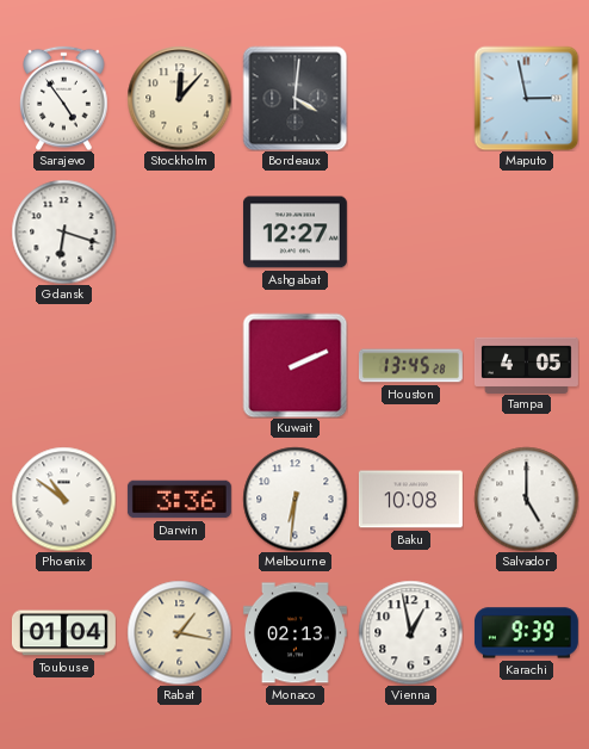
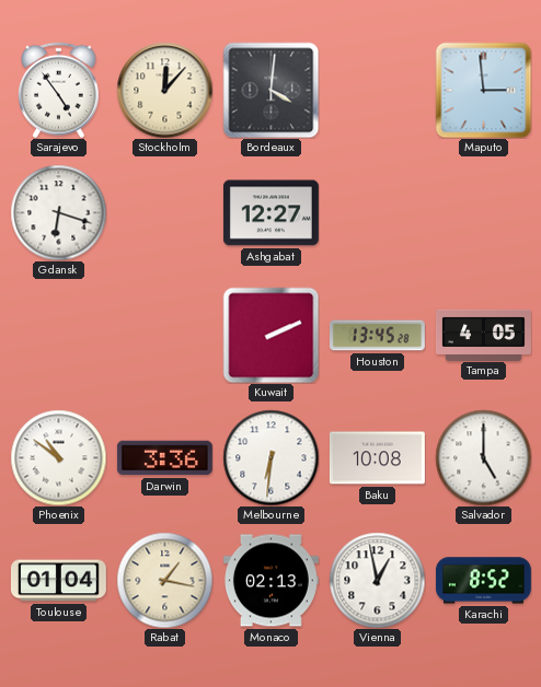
Maputo: 2:58 -> 2:59 (483, 90)
Karachi: 9:39 -> 8:52 (483, 581)
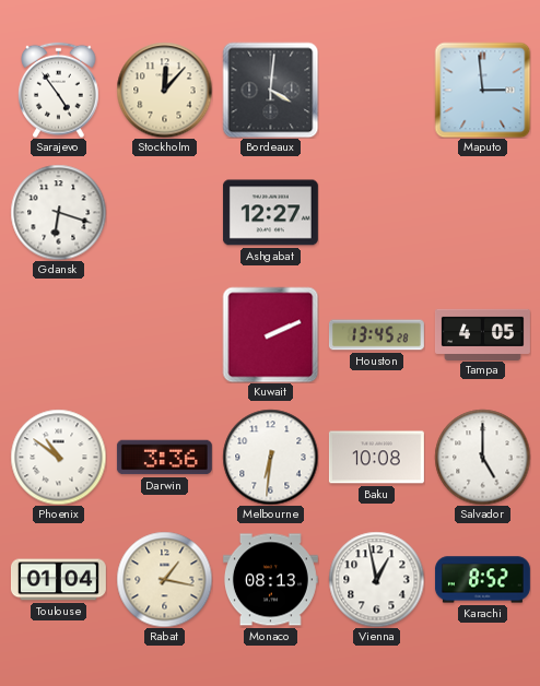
Monaco: 02:13 -> 08:13 (270, 580)
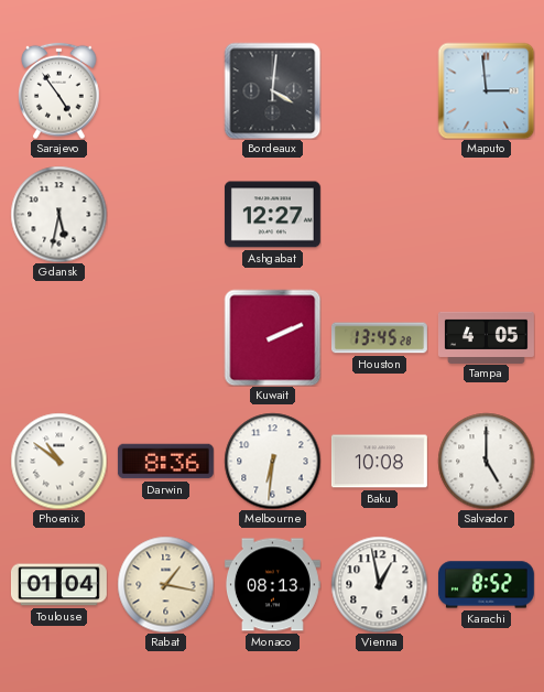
Stockholm: 12:07 -> none (164, 90)
Gdansk: 6:18 -> 5:32 (58, 214)
Darwin: 3:36 -> 8:36 (165, 462)
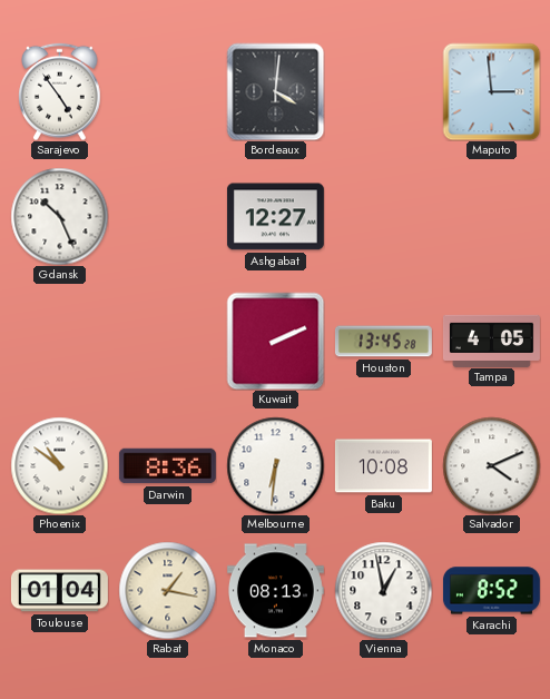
Gdansk: 5:32 -> 10:26 (59, 216)
Salvador: 5:00 -> 4:11 (491, 465)
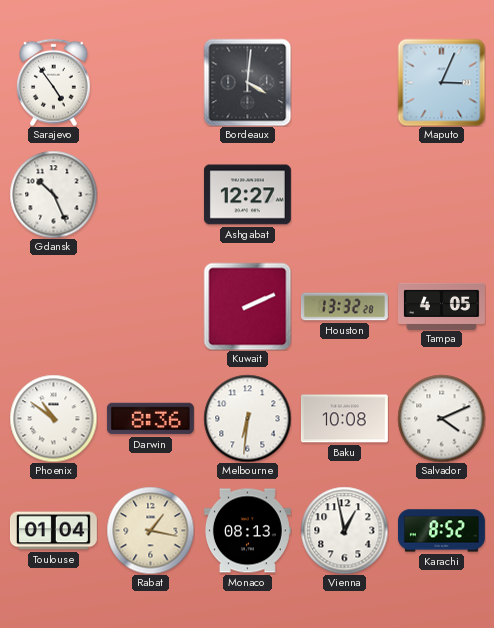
Maputo: 2:59 -> 3:04 (441, 82)
Houston: 13:45 -> 13:32 (344, 307)
